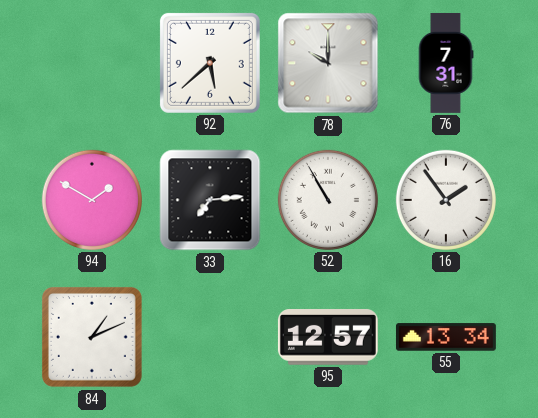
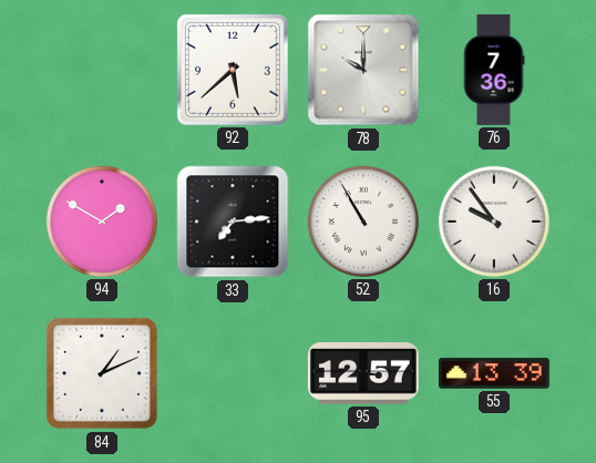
76: 7:31 -> 7:36 (494, 70)
16: 1:54 -> 9:54 (494, 222)
55: 13:34 -> 13:39 (494, 373)
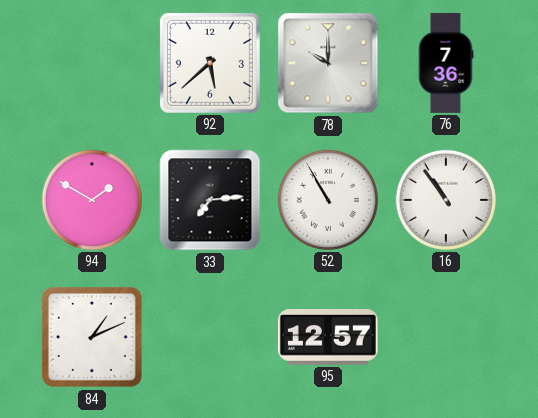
16: 9:54 -> 10:54 (446, 200)
55: 13:39 -> none (494, 373)
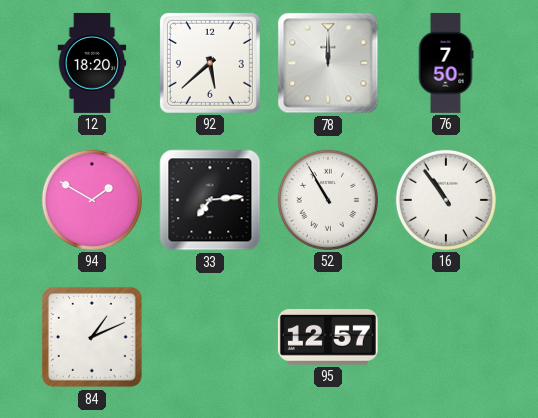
12: none -> 18:20 (92, 63)
78: 10:00 -> 12:00 (328, 63)
76: 7:36 -> 7:50 (446, 63)
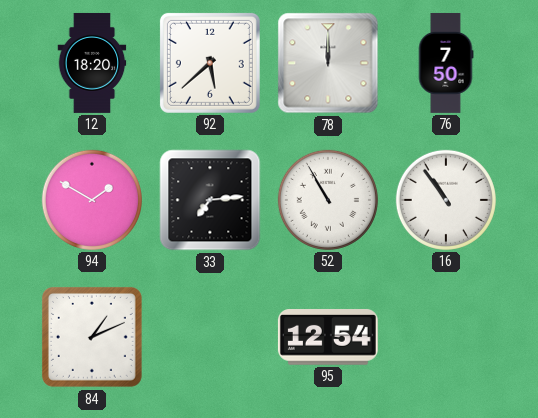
95: 12:57 -> 12:54 (328, 338)
